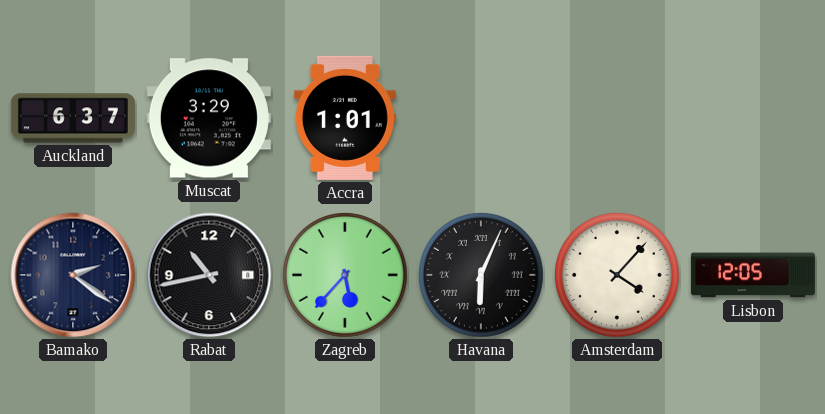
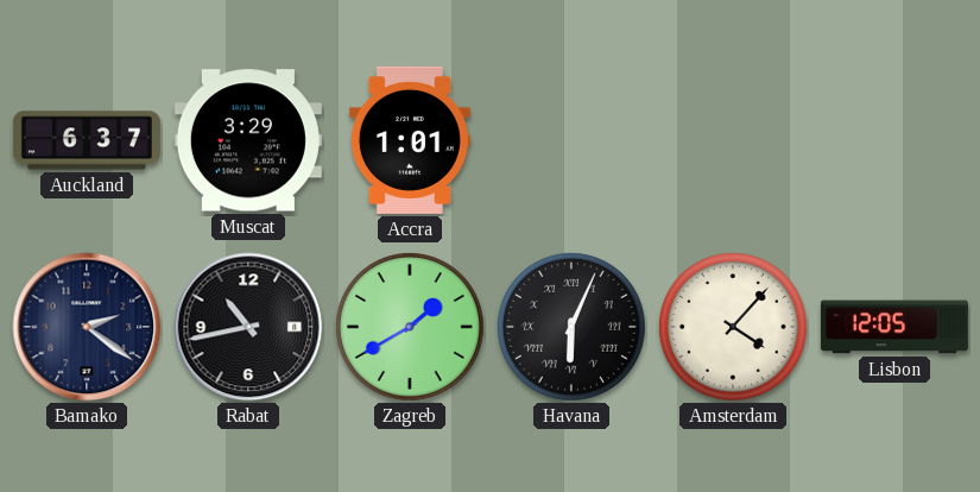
Zagreb: 5:37 -> 1:40 (410, 327)
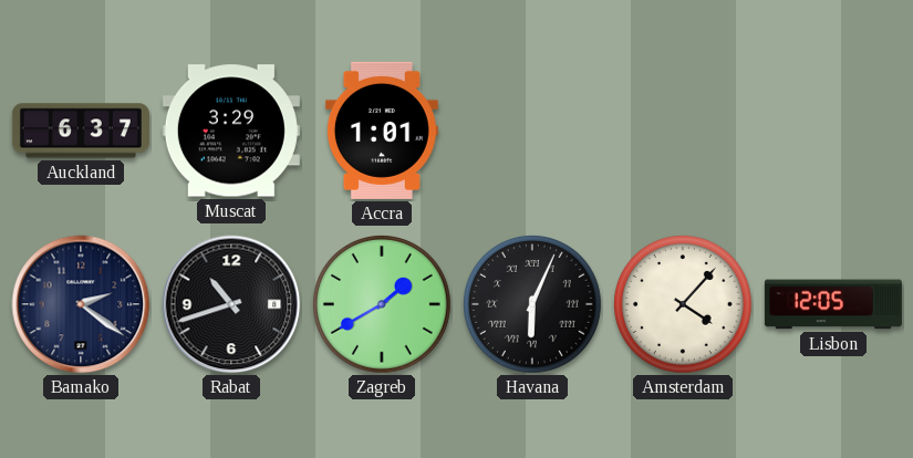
Rabat: 10:43 -> 10:42 (231, 304)
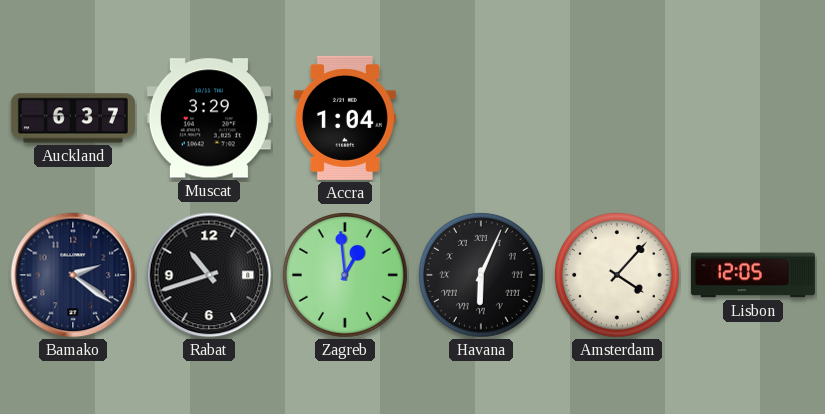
Accra: 1:01 -> 1:04 (345, 118)
Zagreb: 1:40 -> 12:59 (345, 275)
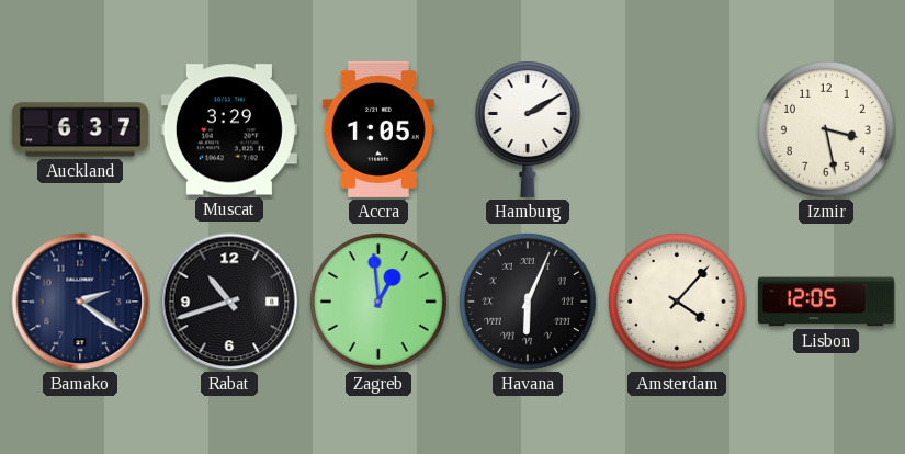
Accra: 1:04 -> 1:05 (378, 129)
Hamburg: none -> 2:10 (528, 129)
Izmir: none -> 3:28 (826, 129)
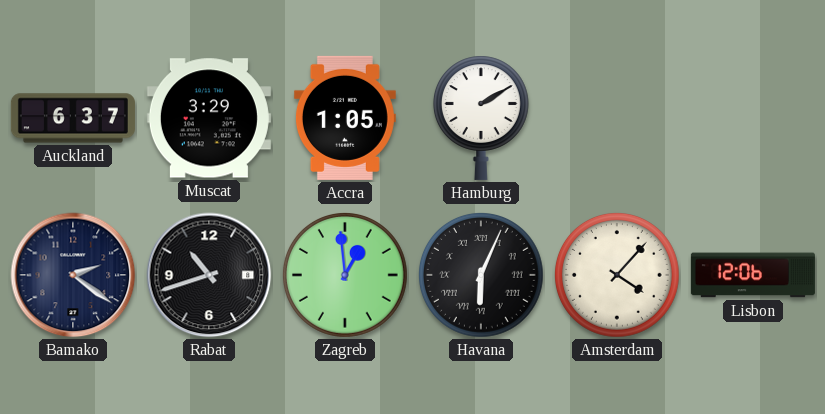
Izmir: 3:28 -> none (826, 129)
Lisbon: 12:05 -> 12:06 (753, 275)
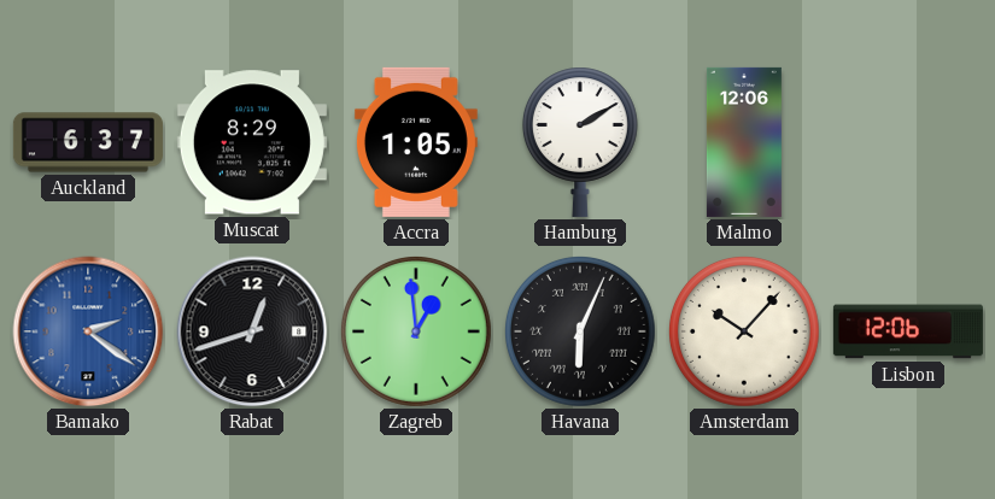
Muscat: 3:29 -> 8:29 (252, 142)
Malmo: none -> 12:06 (744, 142)
Bamako dial: navy -> blue (88, 331)
Rabat: 10:42 -> 12:42 (252, 331)
Amsterdam: 4:07 -> 10:07 (744, 331)
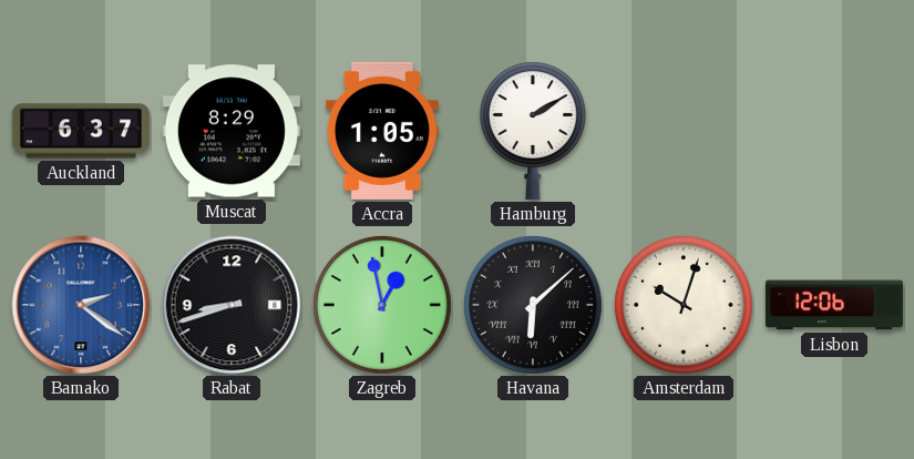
Malmo: 12:06 -> none (744, 142)
Rabat: 12:42 -> 8:42 (232, 305)
Zagreb: 12:59 -> 12:58 (382, 305)
Havana: 6:04 -> 6:08 (533, 305)
Amsterdam: 10:07 -> 10:03 (684, 305)
